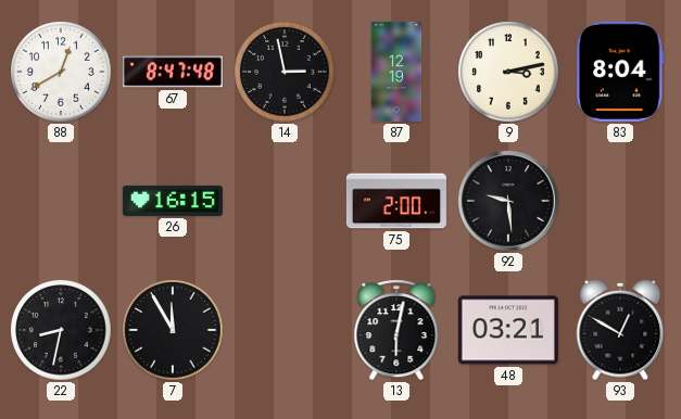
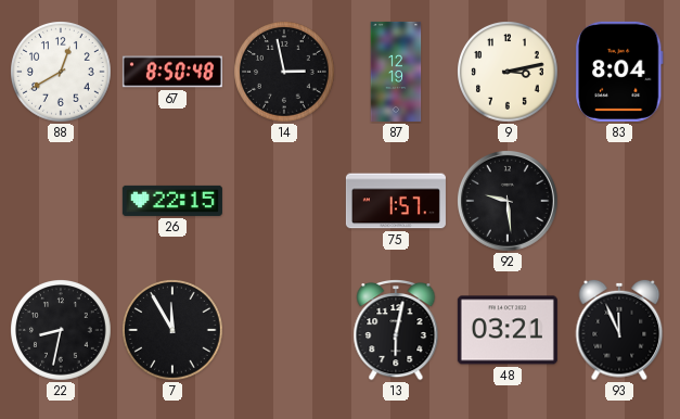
67: 8:47 -> 8:50 (172, 72)
26: 16:15 -> 22:15 (172, 201)
75: 2:00 -> 1:57 (396, 201)
93: 12:50 -> 11:56 (619, 330)
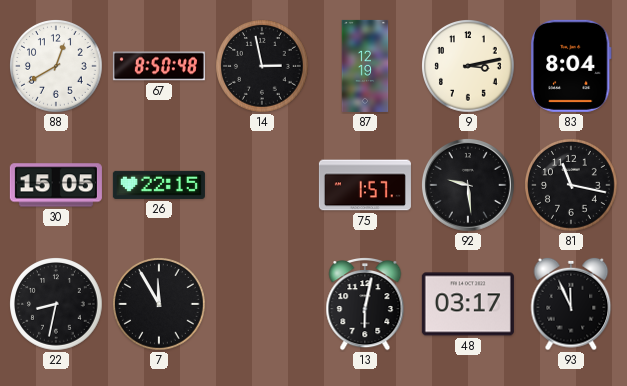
30: none -> 15:05 (56, 185)
81: none -> 11:17 (572, 186)
48: 03:21 -> 03:17 (468, 304)
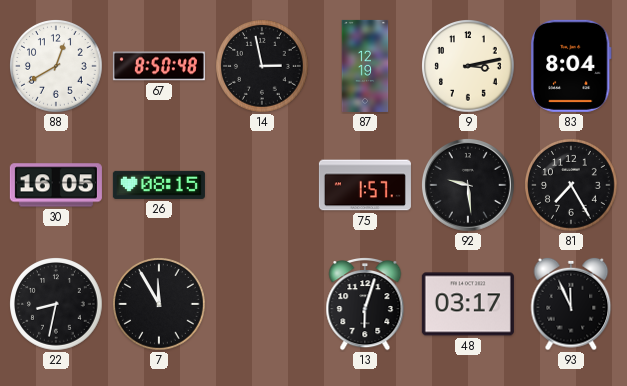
30: 15:05 -> 16:05 (56, 185)
26: 22:15 -> 08:15 (159, 185)
81: 11:17 -> 7:25 (572, 186)
13: 6:02 -> 6:03 (365, 305)
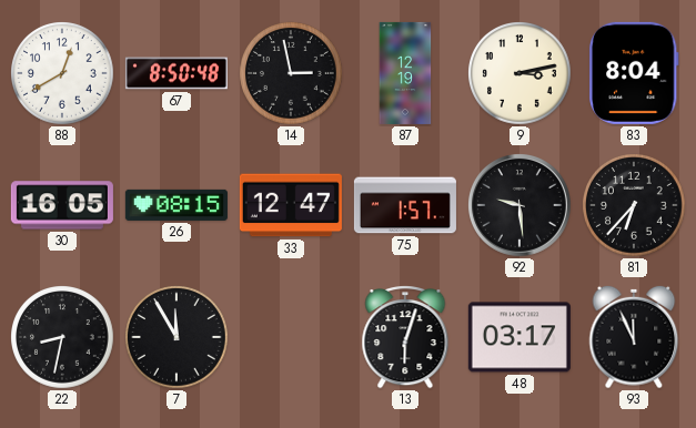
33: none -> 12:47 (291, 205)
81: 7:25 -> 6:37 (635, 206)
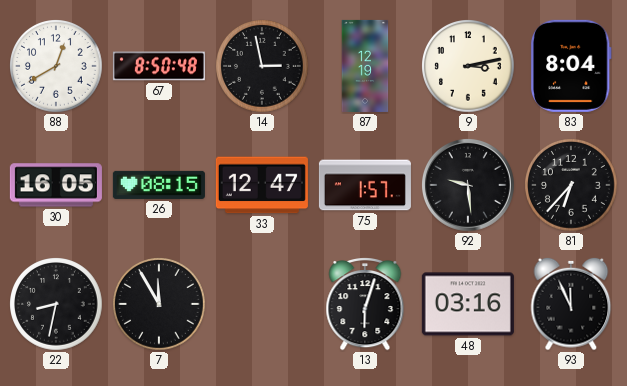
48: 03:17 -> 03:16 (468, 304)
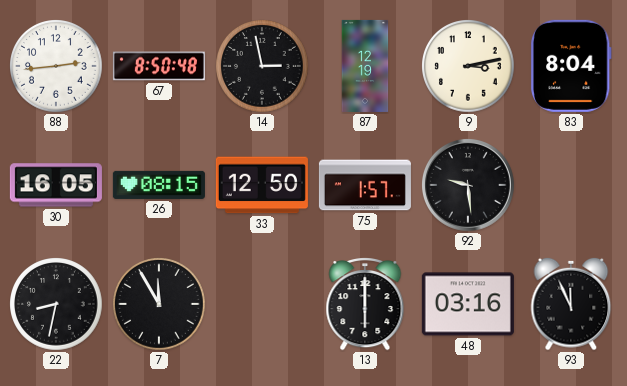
88: 12:40 -> 2:44 (57, 67)
33: 12:47 -> 12:50 (262, 185)
81: 6:37 -> none (572, 186)
13: 6:03 -> 6:00 (365, 305)
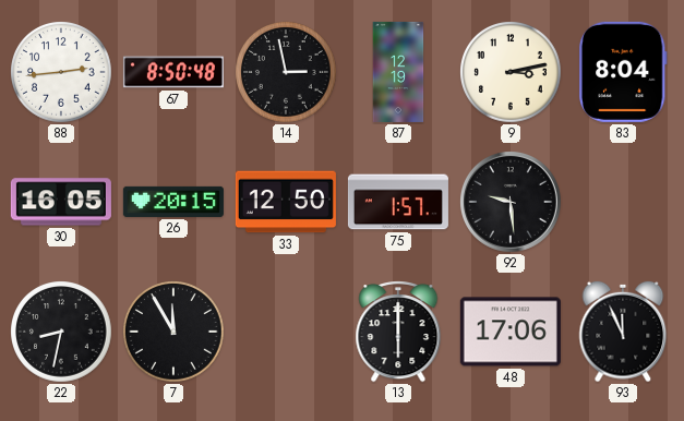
26: 08:15 -> 20:15 (173, 202)
48: 03:16 -> 17:06 (511, 332)
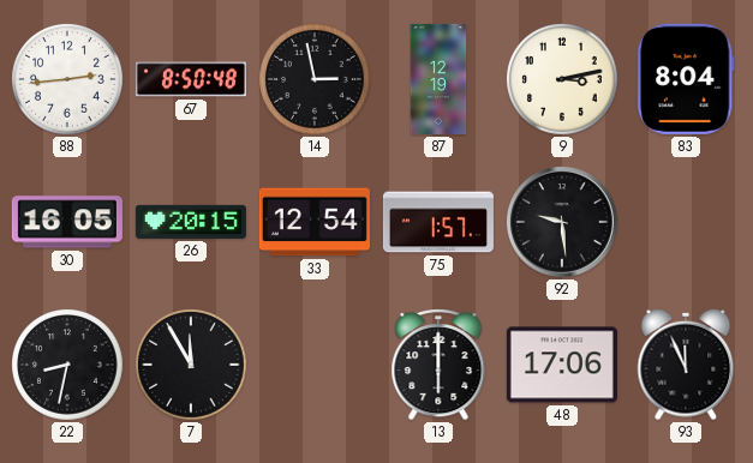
33: 12:50 -> 12:54 (315, 222)
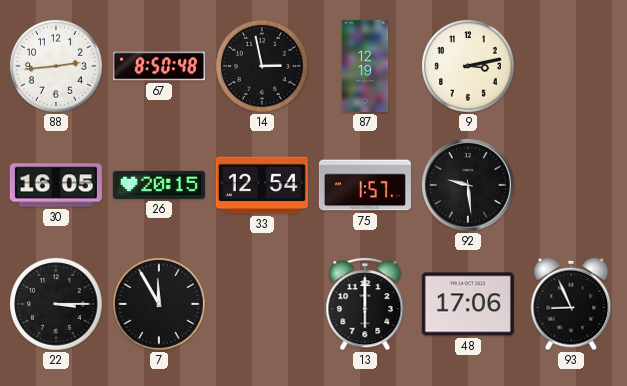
83: 8:04 -> none (686, 79)
22: 8:32 -> 3:15 (57, 305)
93: 11:56 -> 8:56 (571, 304)
